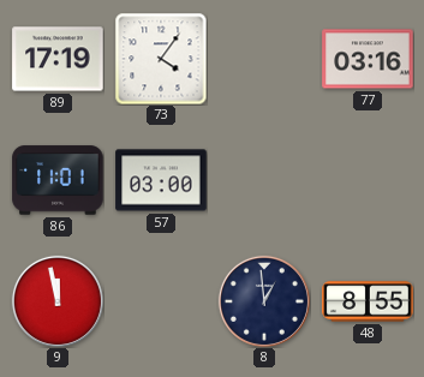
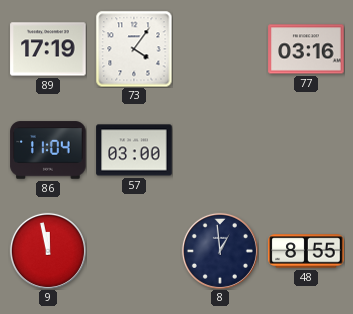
86: 11:01 -> 11:04 (48, 150)
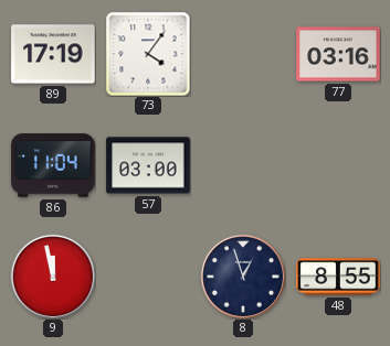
8: 12:59 -> 12:57 (243, 277)
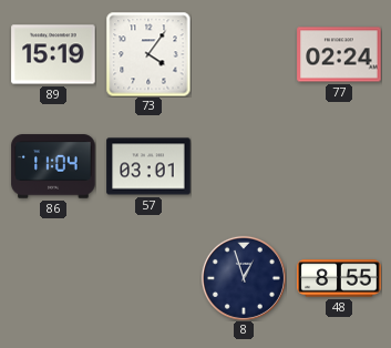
89: 17:19 -> 15:19 (53, 54)
77: 03:16 -> 02:24 (339, 54)
57: 03:00 -> 03:01 (148, 166)
9: 11:58 -> none (53, 277)
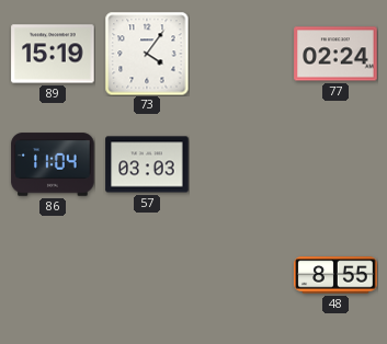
57: 03:01 -> 03:03 (147, 164)
8: 12:57 -> none (244, 278)
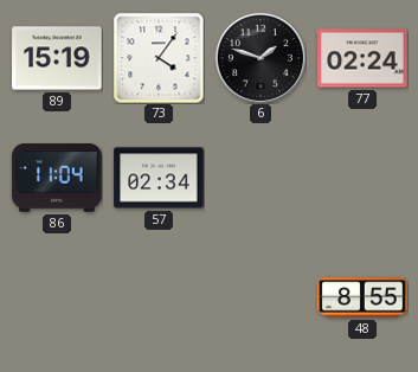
6: none -> 1:48 (261, 58)
57: 03:03 -> 02:34 (159, 178)
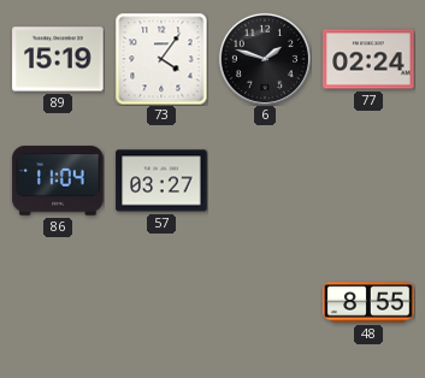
57: 02:34 -> 03:27 (161, 181)
